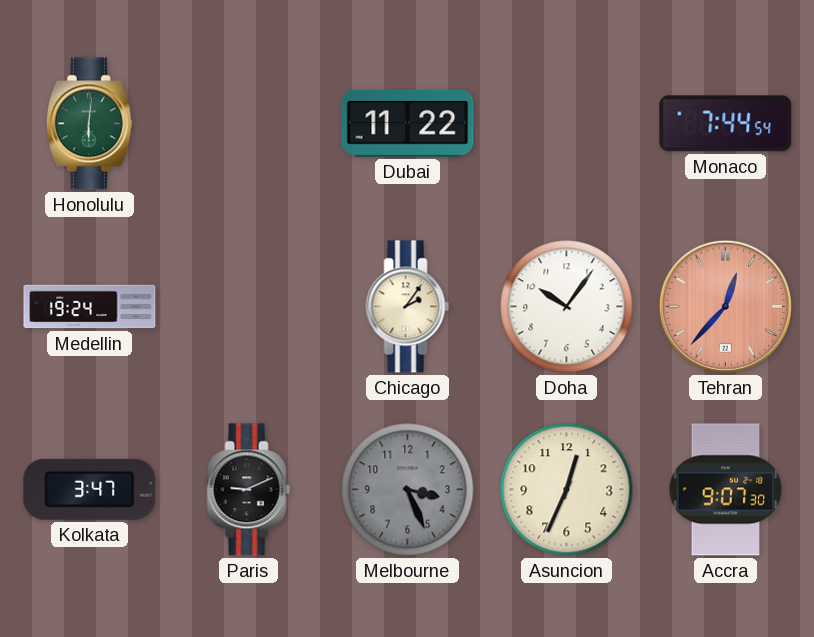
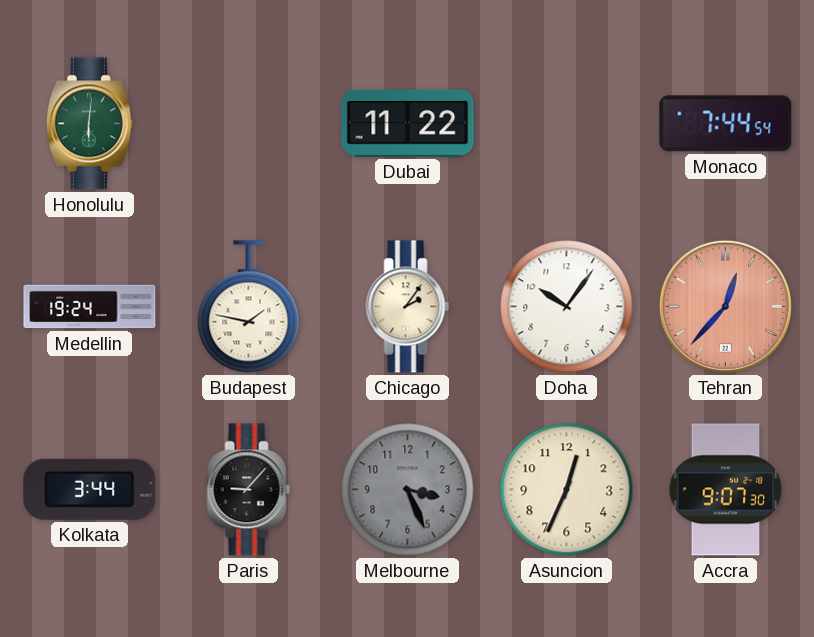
Budapest: none -> 1:47 (249, 307)
Kolkata: 3:47 -> 3:44 (90, 489)
Paris: 9:11 -> 9:07 (249, 490)
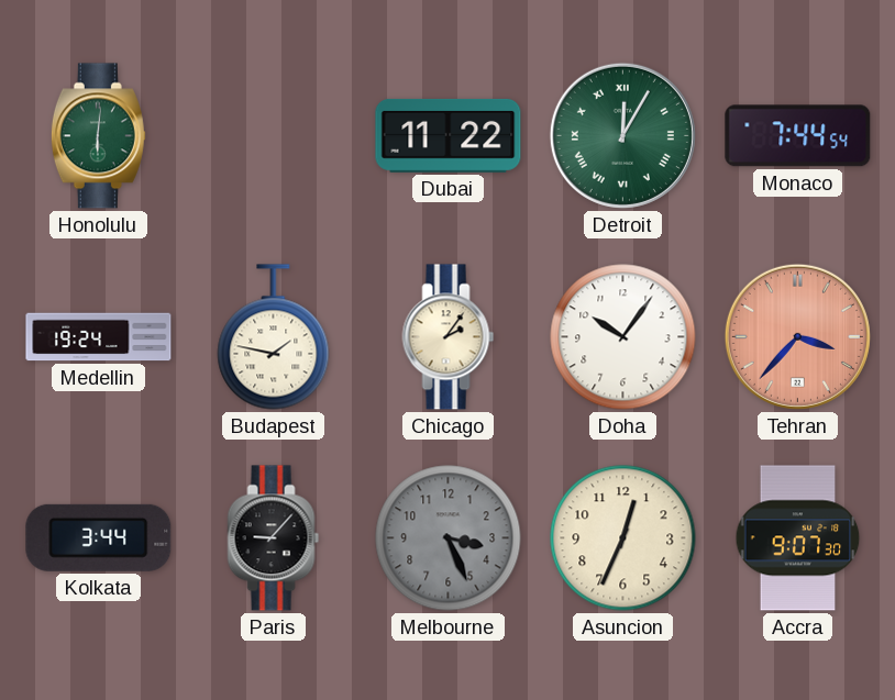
Detroit: none -> 12:05 (622, 135)
Tehran: 12:37 -> 3:37 (797, 336)
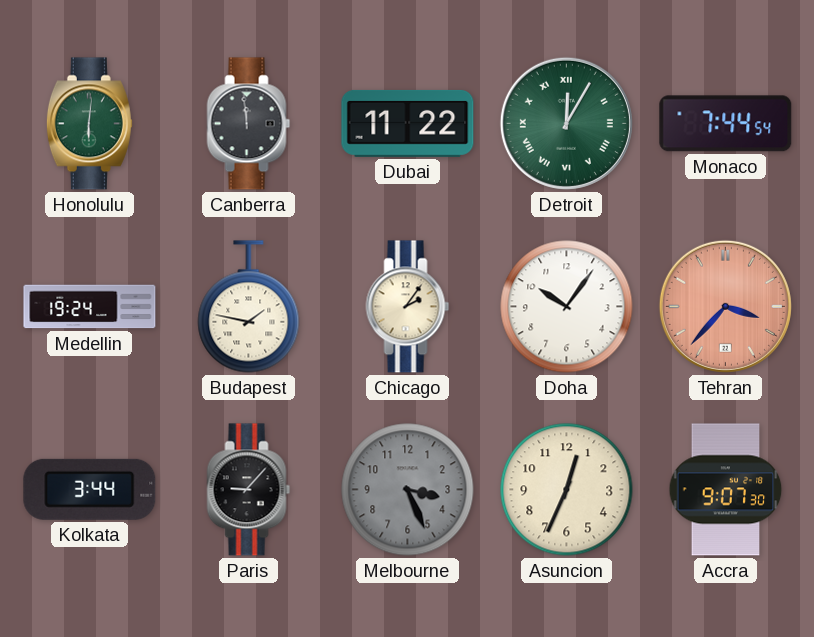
Canberra: none -> 11:59 (249, 124)
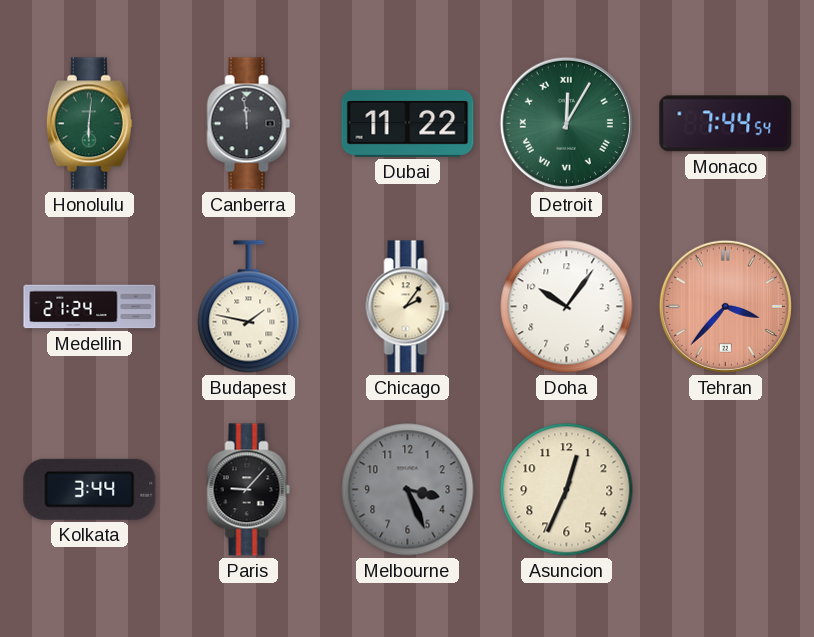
Medellin: 19:24 -> 21:24 (90, 307)
Accra: 9:07 -> none (726, 490)
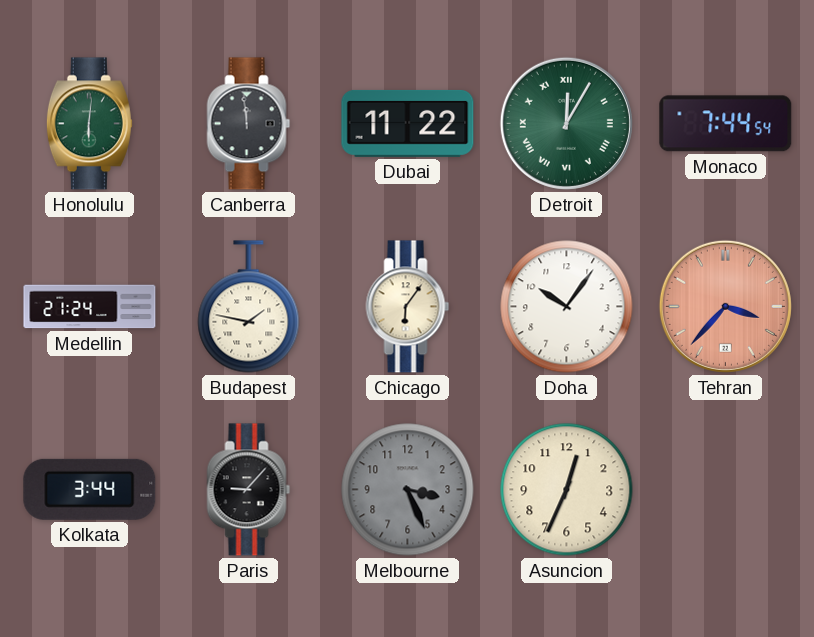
Chicago: 2:06 -> 6:06 (408, 307)
